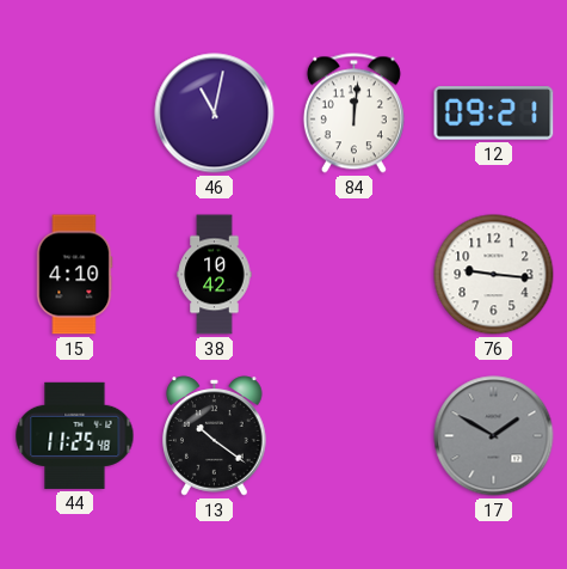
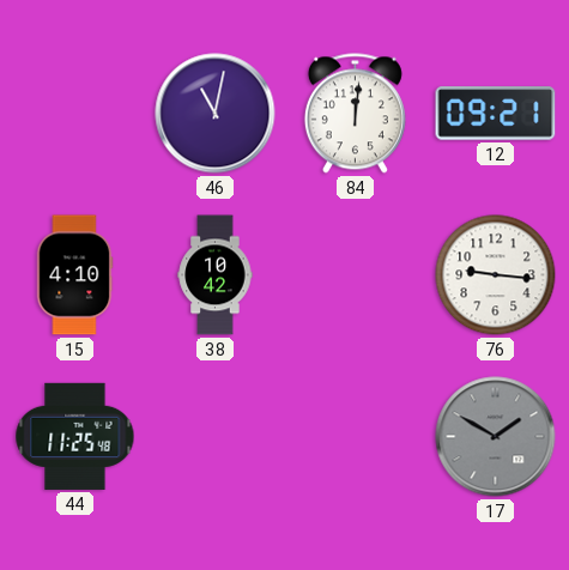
13: 10:21 -> none (215, 436)
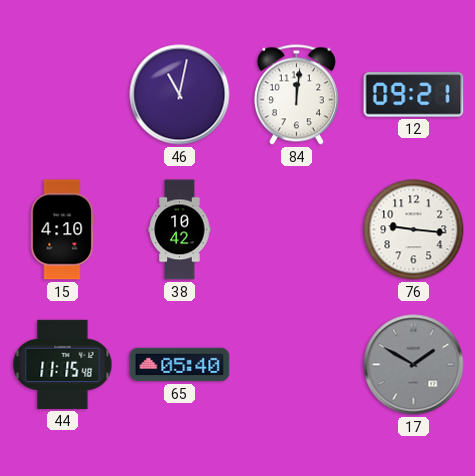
44: 11:25 -> 11:15 (63, 364)
65: none -> 05:40 (180, 365)
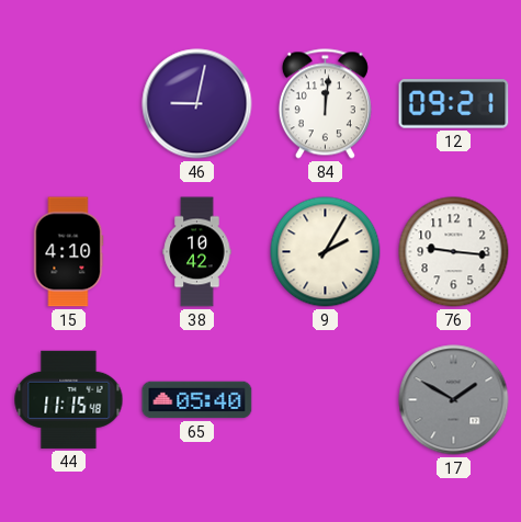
46: 11:02 -> 9:02 (197, 104)
9: none -> 2:05 (326, 252)
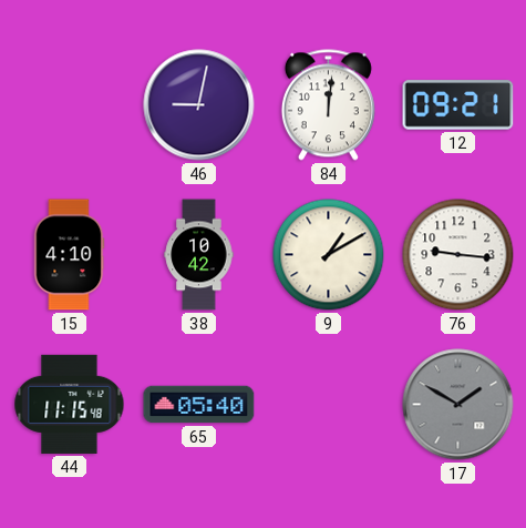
9: 2:05 -> 1:10 (329, 255)
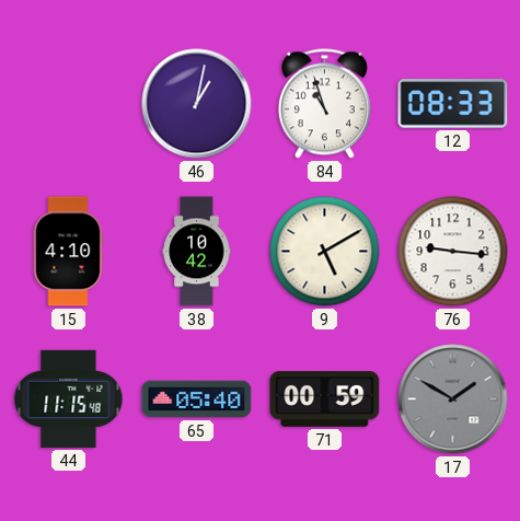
46: 9:02 -> 1:02 (197, 104)
84: 12:01 -> 10:57 (324, 104)
12: 09:21 -> 08:33 (453, 104)
9: 1:10 -> 5:10 (325, 252)
71: none -> 00:59 (325, 400)
